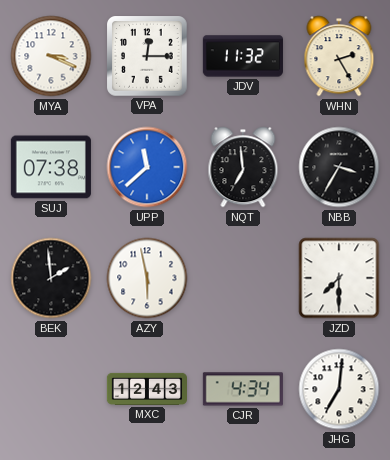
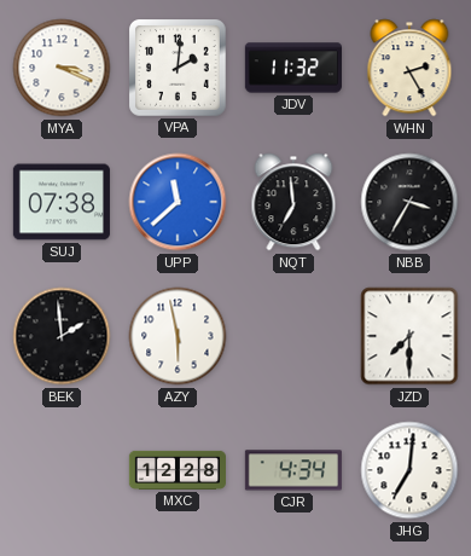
VPA: 12:15 -> 2:01 (179, 69)
MXC: 12:43 -> 12:28 (176, 470)
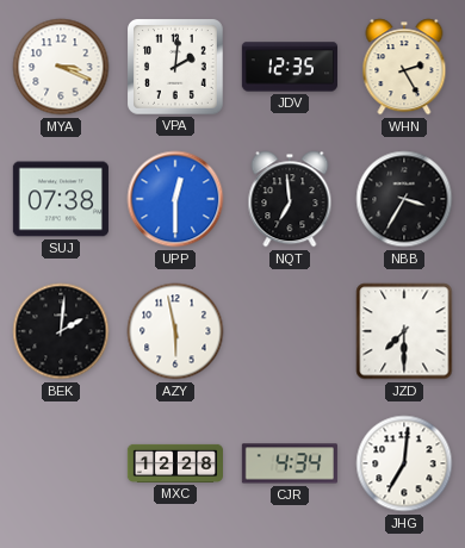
JDV: 11:32 -> 12:35 (290, 67)
UPP: 11:38 -> 12:30 (175, 199)
BEK: 1:59 -> 2:01 (61, 331)
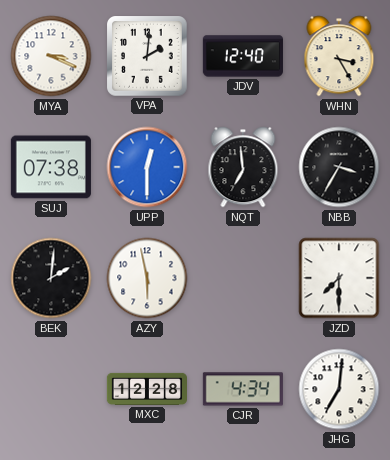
JDV: 12:35 -> 12:40 (243, 56)
WHN: 2:25 -> 3:25 (339, 56)
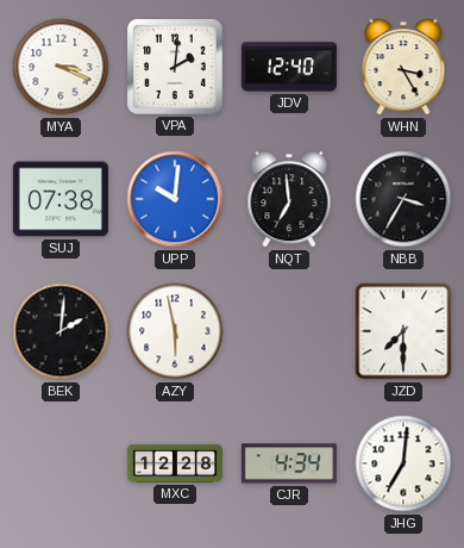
UPP: 12:30 -> 10:01 (175, 199)
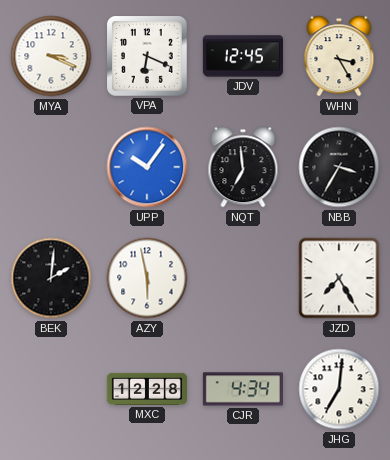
VPA: 2:01 -> 6:19 (148, 57)
JDV: 12:40 -> 12:45 (243, 56)
SUJ: 07:38 -> none (61, 199)
UPP: 10:01 -> 10:06 (147, 167)
JZD: 7:30 -> 7:25 (339, 278)
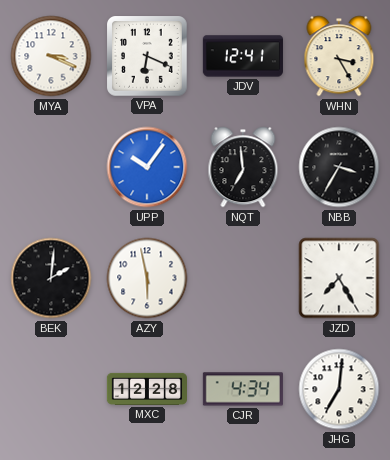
JDV: 12:45 -> 12:41 (243, 56)
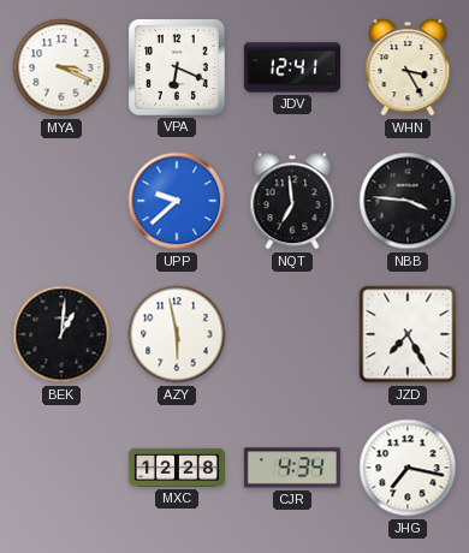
UPP: 10:06 -> 9:38 (177, 201)
NBB: 3:35 -> 3:46 (408, 201)
BEK: 2:01 -> 1:01 (61, 334)
JHG: 7:01 -> 7:17 (408, 468)
